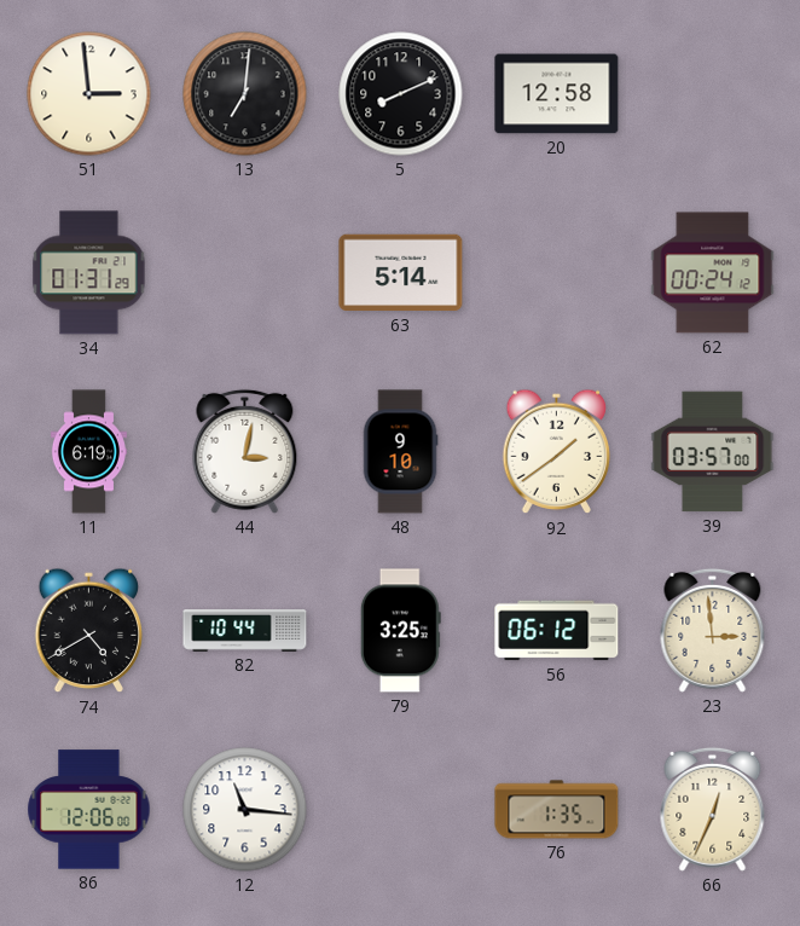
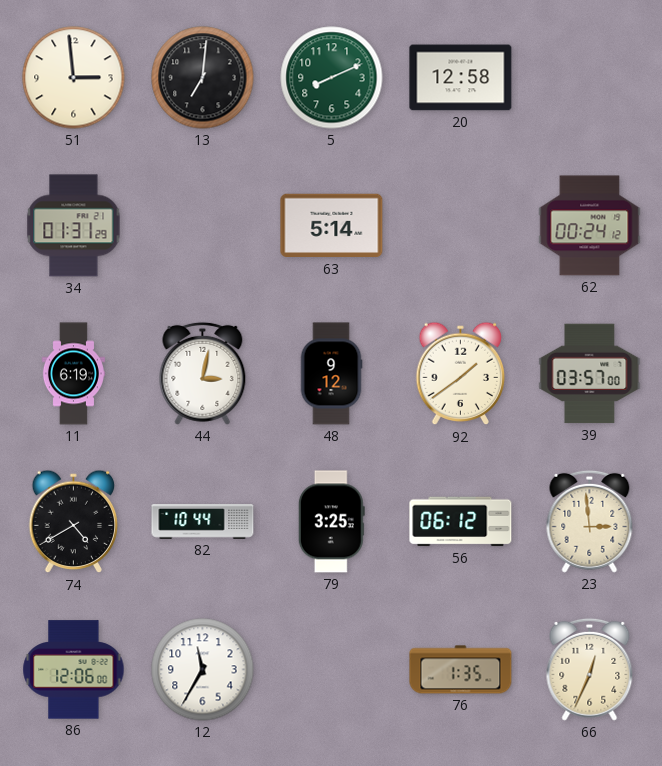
5 dial: black -> green (332, 78)
48: 9:10 -> 9:12 (331, 374)
12: 11:16 -> 11:35 (203, 670)
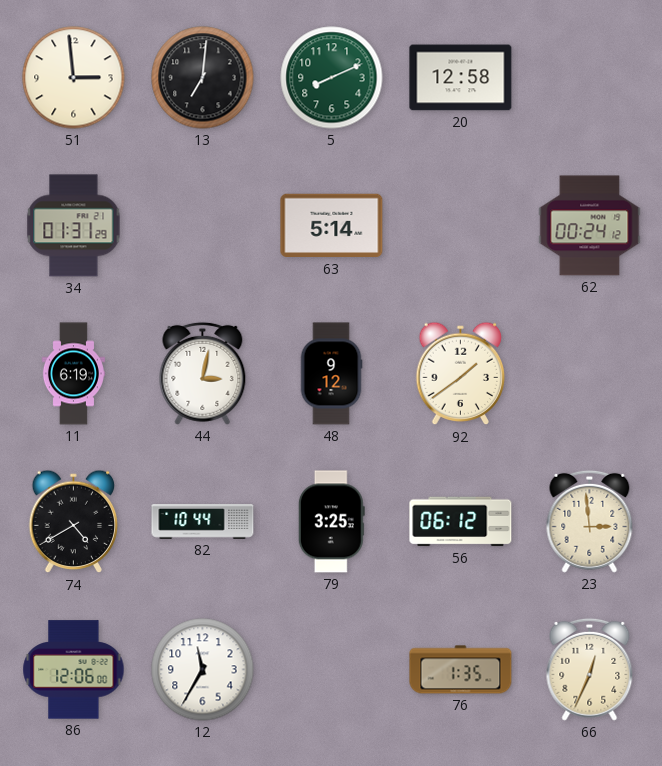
39: 03:57 -> none (590, 374)
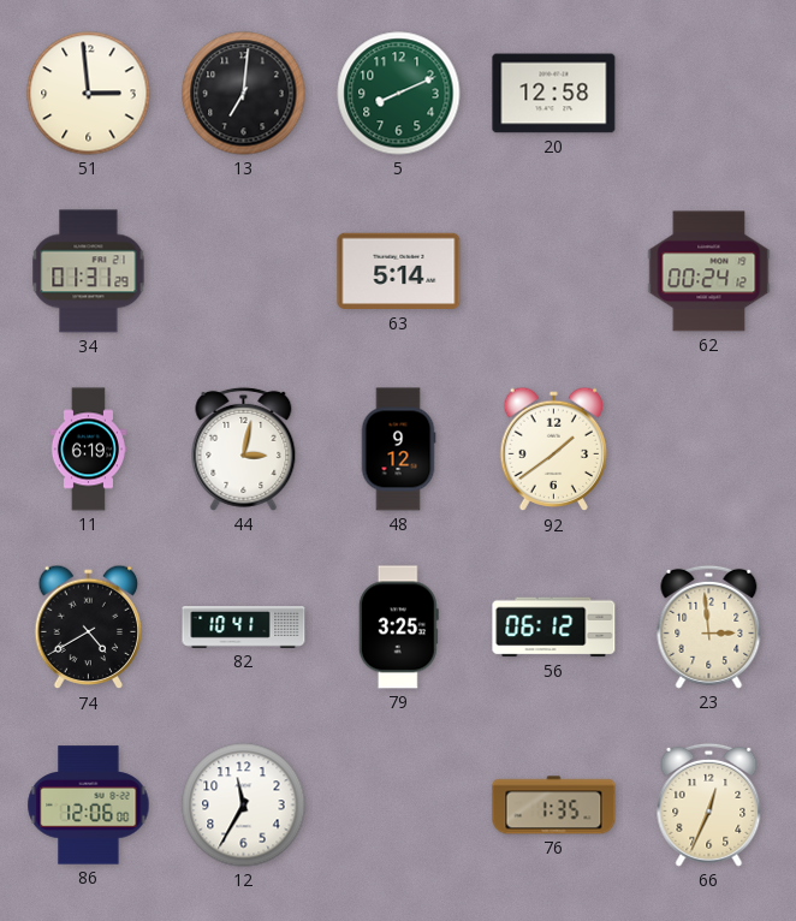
82: 10:44 -> 10:41 (244, 628)
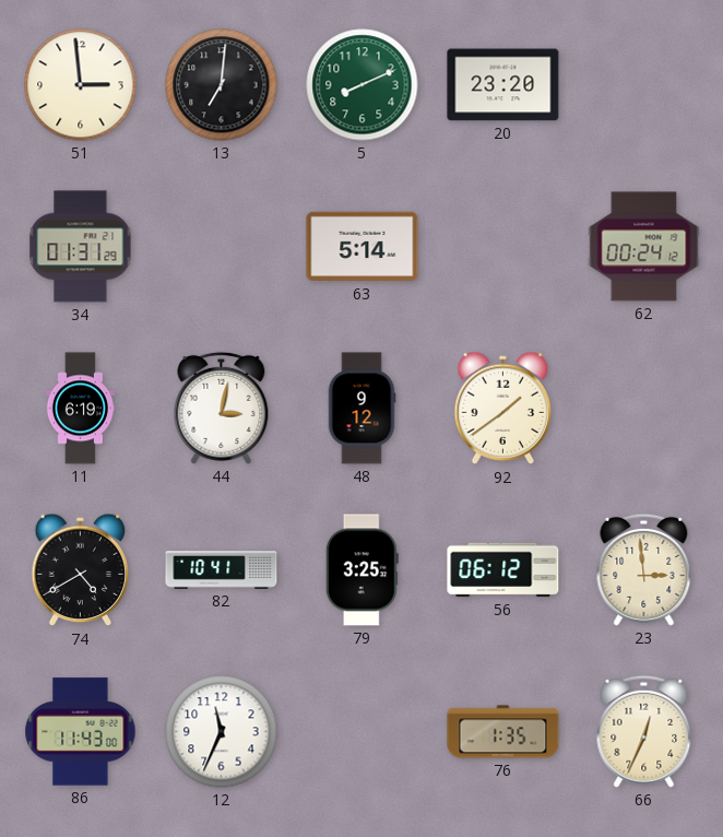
20: 12:58 -> 23:20 (503, 85)
86: 12:06 -> 11:43 (81, 732)
12: 11:35 -> 11:34 (222, 732)
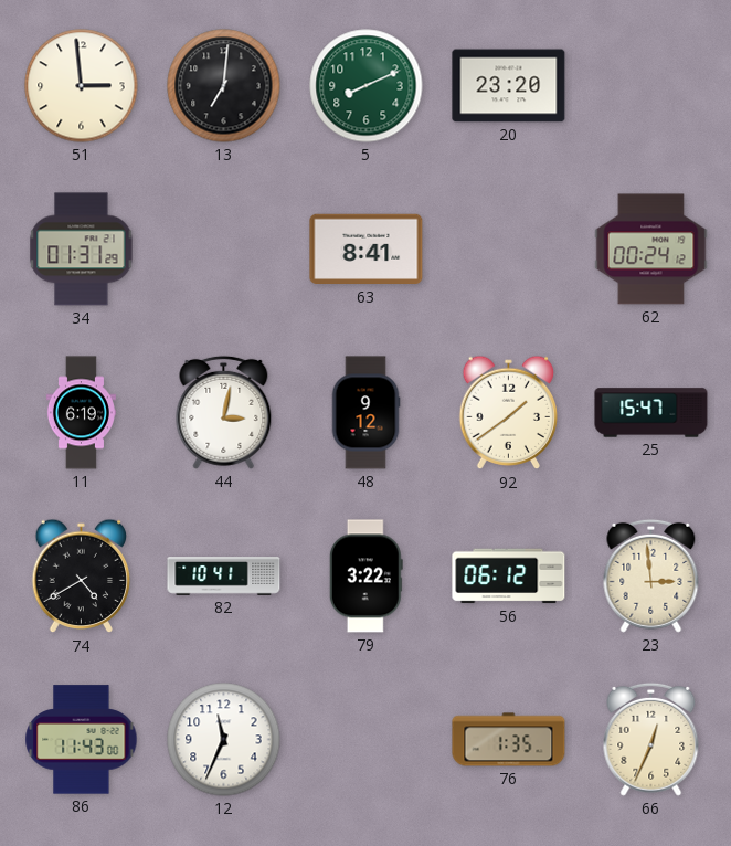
63: 5:14 -> 8:41 (367, 250)
25: none -> 15:47 (651, 413)
79: 3:25 -> 3:22 (365, 577)
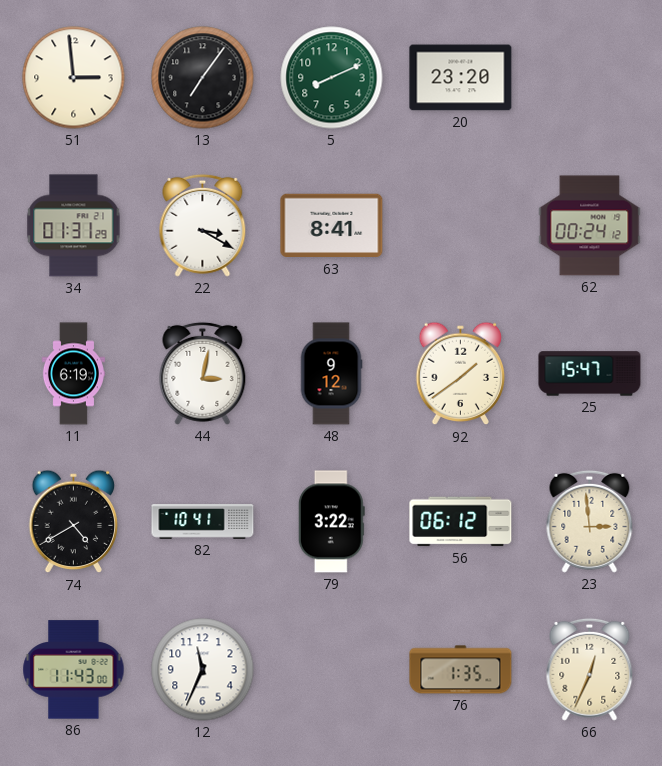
13: 7:01 -> 7:06 (203, 78)
22: none -> 3:20 (203, 225)
